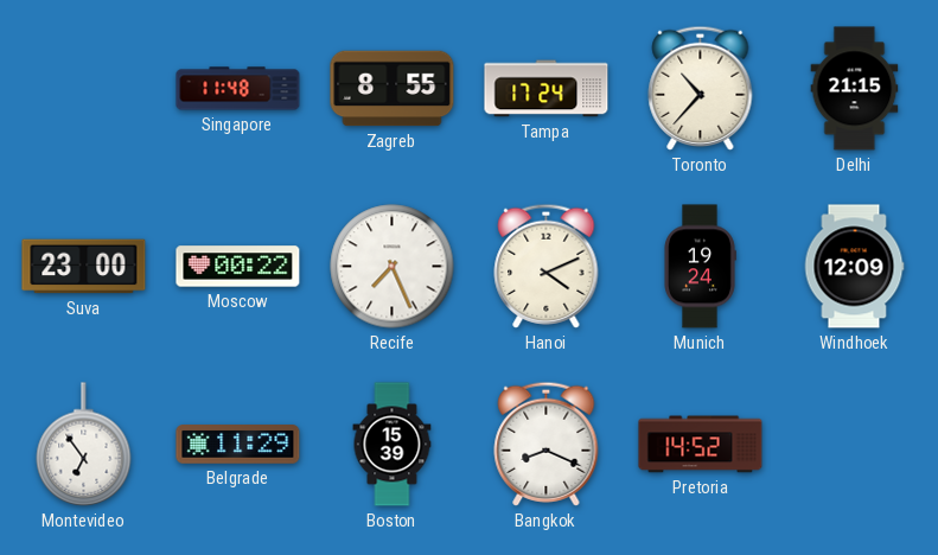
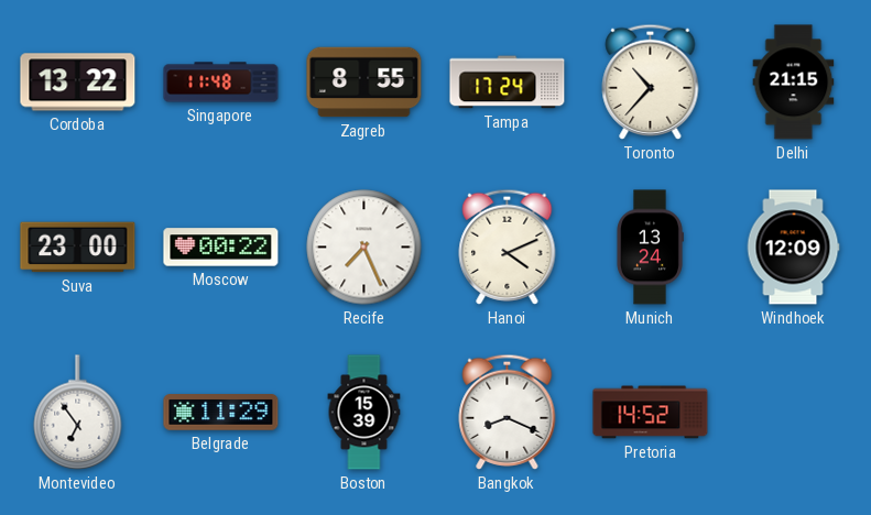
Cordoba: none -> 13:22 (78, 83)
Munich: 19:24 -> 13:24 (650, 248)
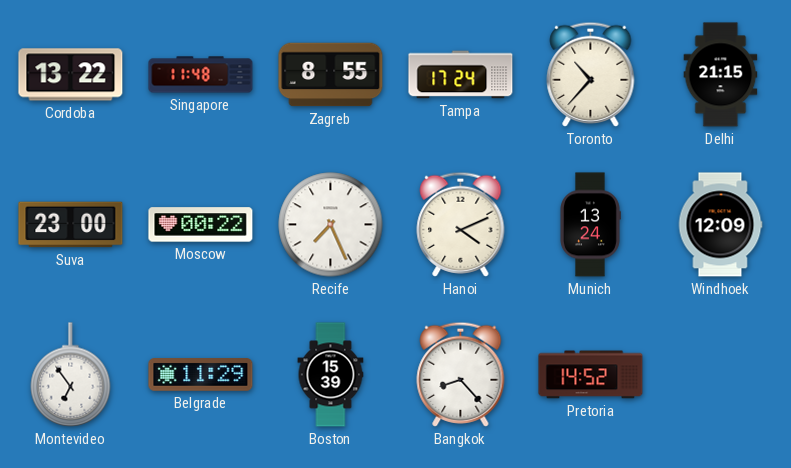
Bangkok: 8:19 -> 8:23 (461, 374)
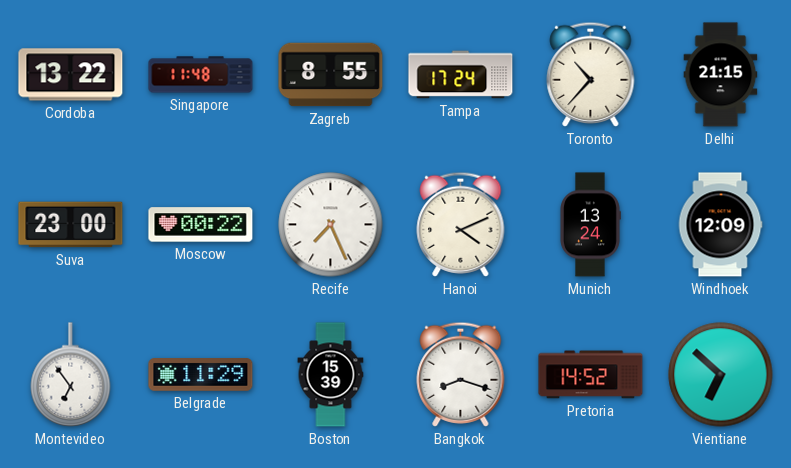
Bangkok: 8:23 -> 8:18 (461, 374)
Vientiane: none -> 6:52 (721, 375)
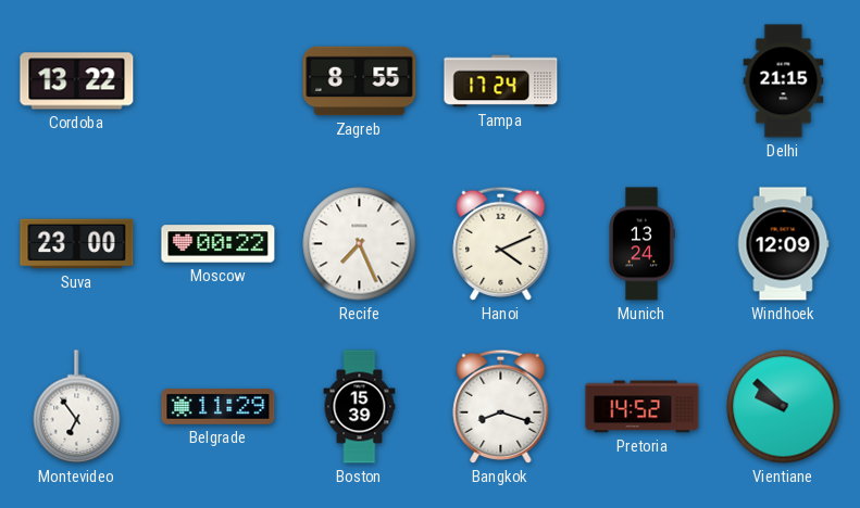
Singapore: 11:48 -> none (201, 75)
Toronto: 10:37 -> none (591, 74)
Vientiane: 6:52 -> 9:52 (784, 407)
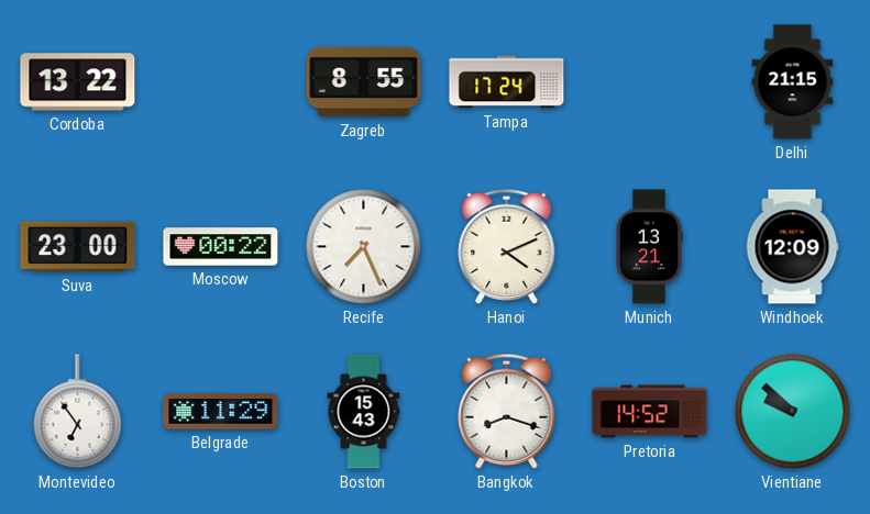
Munich: 13:24 -> 13:21 (649, 247)
Boston: 15:39 -> 15:43 (364, 412)
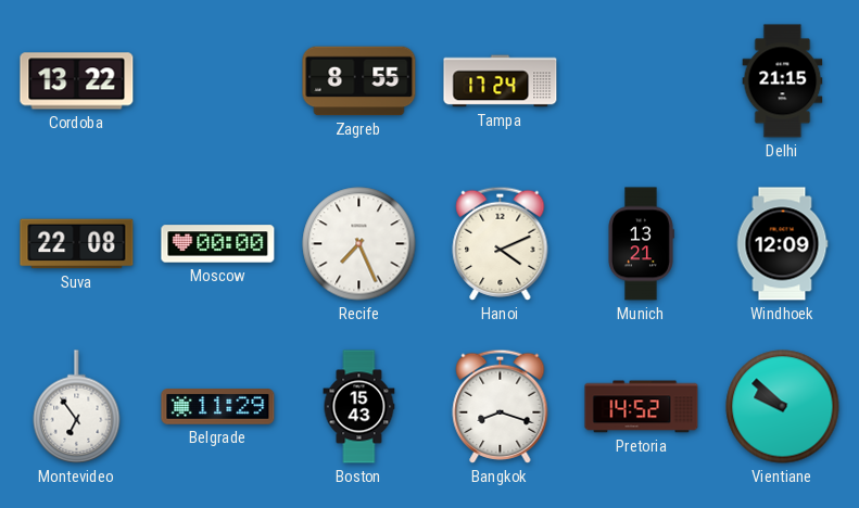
Suva: 23:00 -> 22:08 (77, 244)
Moscow: 00:22 -> 00:00 (218, 244)
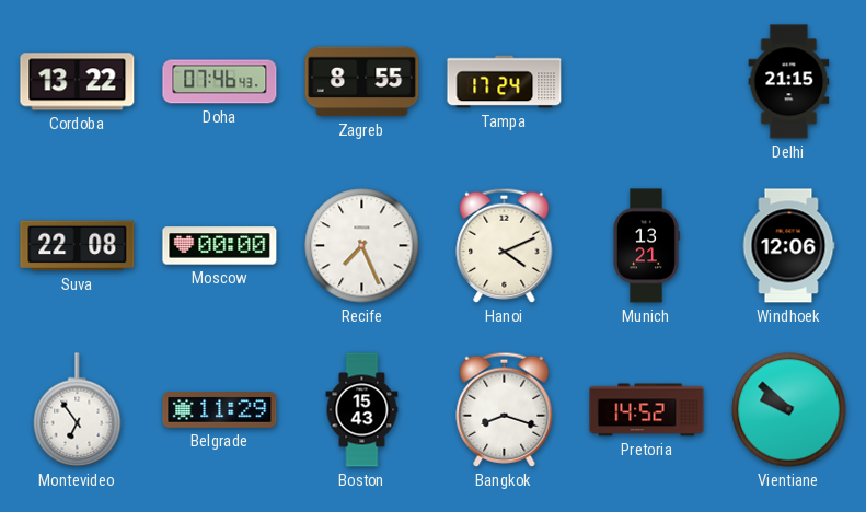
Doha: none -> 07:46 (220, 82)
Windhoek: 12:09 -> 12:06 (788, 246)
